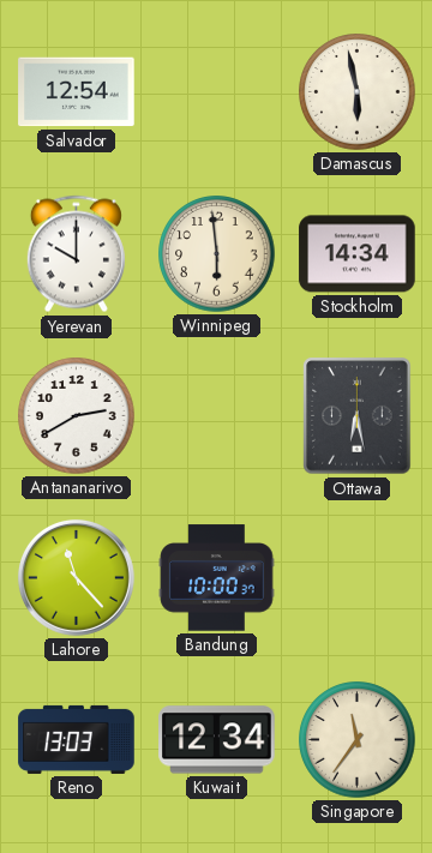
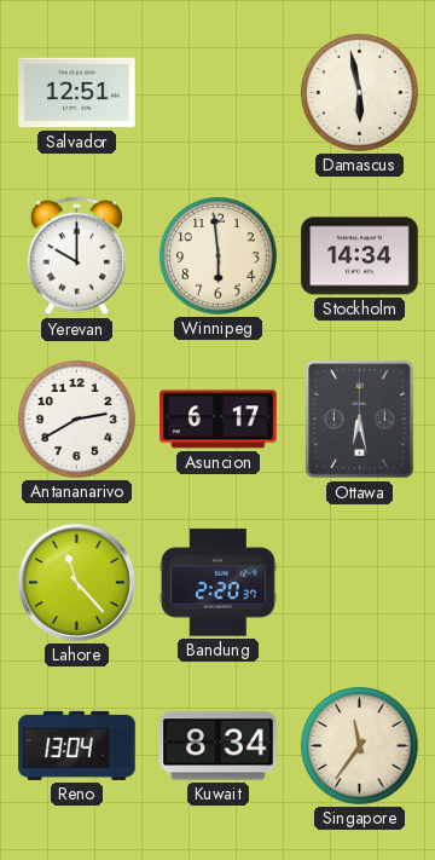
Salvador: 12:54 -> 12:51 (77, 93)
Asuncion: none -> 6:17 (219, 420)
Bandung: 10:00 -> 2:20 (219, 583)
Reno: 13:03 -> 13:04 (77, 745)
Kuwait: 12:34 -> 8:34 (219, 746)
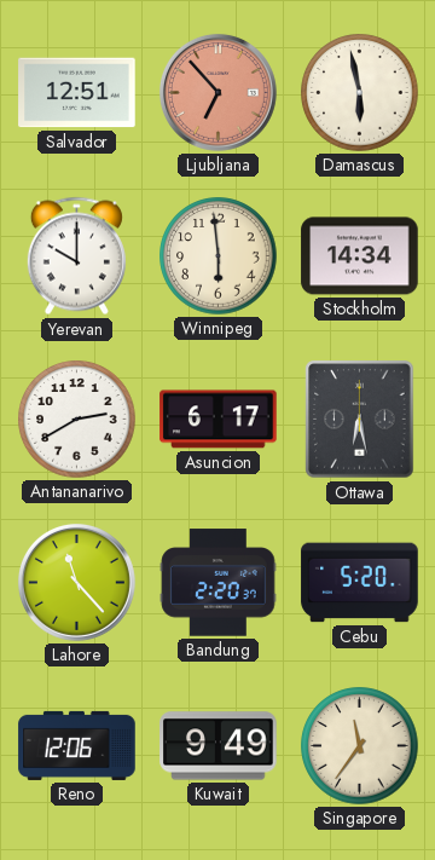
Ljubljana: none -> 6:53 (217, 92)
Cebu: none -> 5:20 (360, 583)
Reno: 13:04 -> 12:06 (77, 745)
Kuwait: 8:34 -> 9:49 (219, 746)
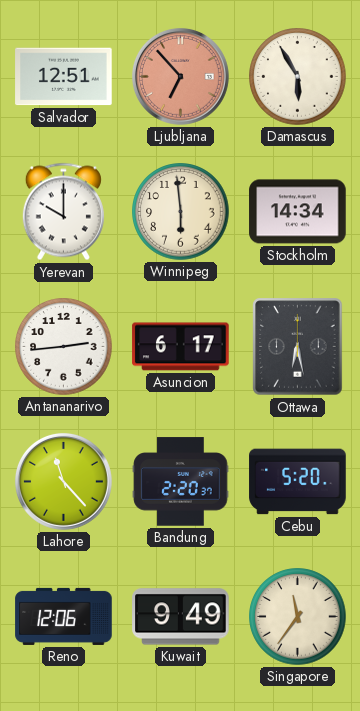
Damascus: 5:58 -> 5:55 (298, 77)
Antananarivo: 2:40 -> 2:44 (64, 347)
